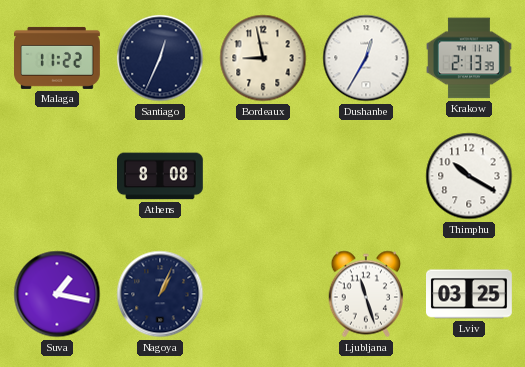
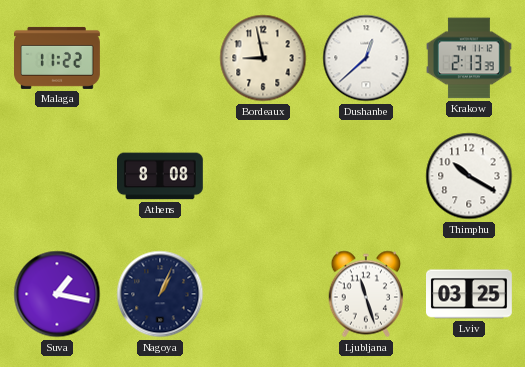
Santiago: 12:34 -> none (160, 58)
Dushanbe: 12:35 -> 12:38 (366, 58)
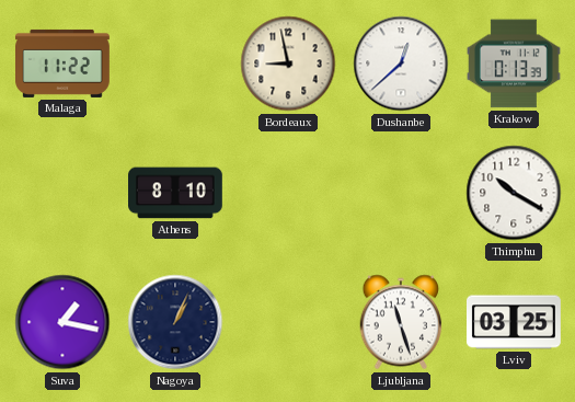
Krakow: 2:13 -> 0:13 (514, 64)
Athens: 8:08 -> 8:10 (176, 193)
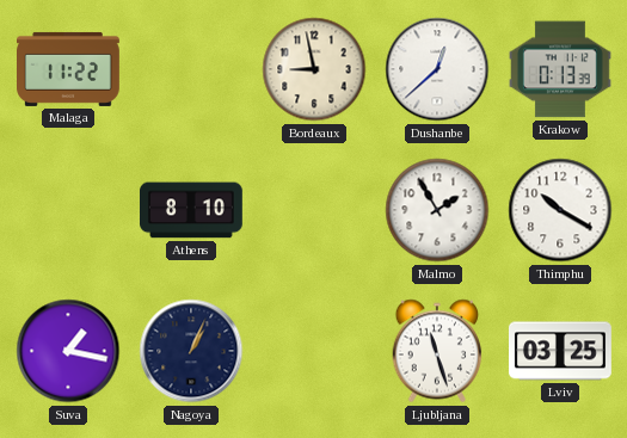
Malmo: none -> 1:55 (437, 210)
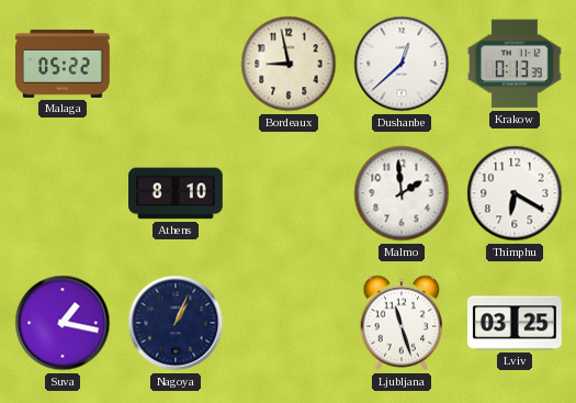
Malaga: 11:22 -> 05:22 (64, 64)
Malmo: 1:55 -> 1:59 (402, 193)
Thimphu: 10:20 -> 6:20 (515, 193)
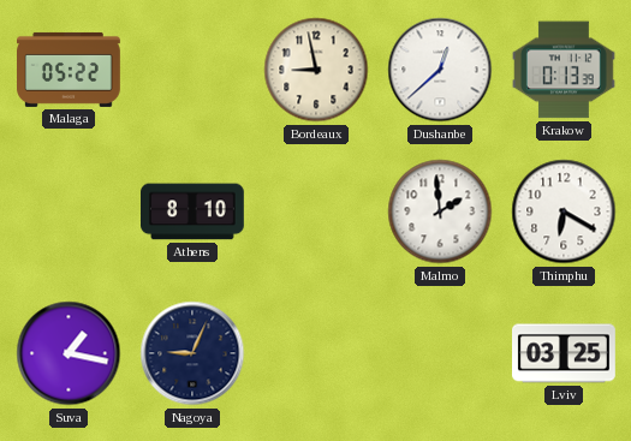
Nagoya: 1:04 -> 9:04 (192, 353)
Ljubljana: 11:27 -> none (402, 323)
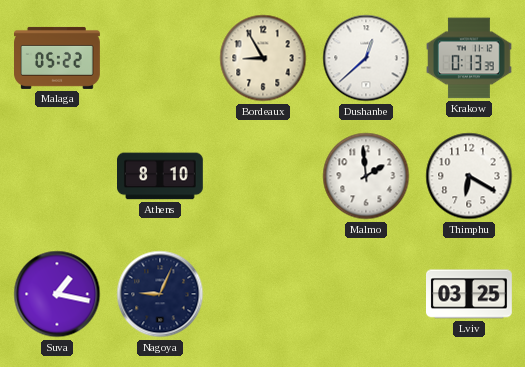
Bordeaux: 8:58 -> 8:55 (263, 58)
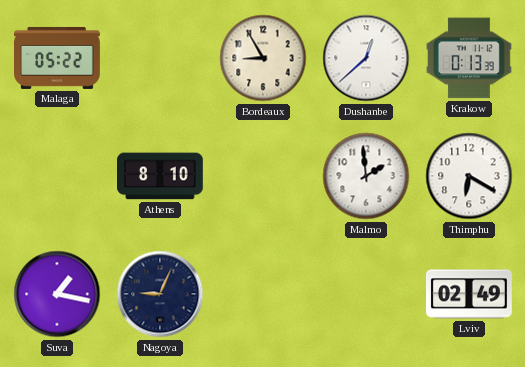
Lviv: 03:25 -> 02:49 (470, 294)
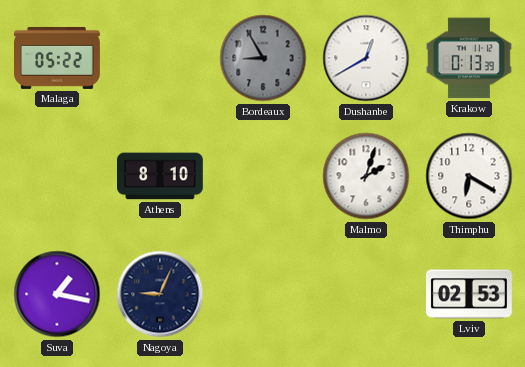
Bordeaux dial: cream -> grey (263, 58)
Dushanbe: 12:38 -> 12:40 (366, 58)
Malmo: 1:59 -> 2:03 (366, 176)
Lviv: 02:49 -> 02:53 (470, 294)
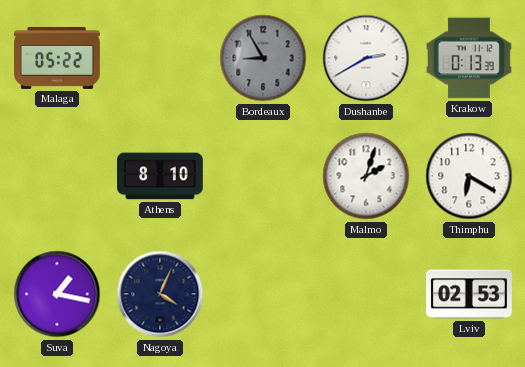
Dushanbe: 12:40 -> 2:40 (366, 58)
Nagoya: 9:04 -> 4:04 (160, 294)
